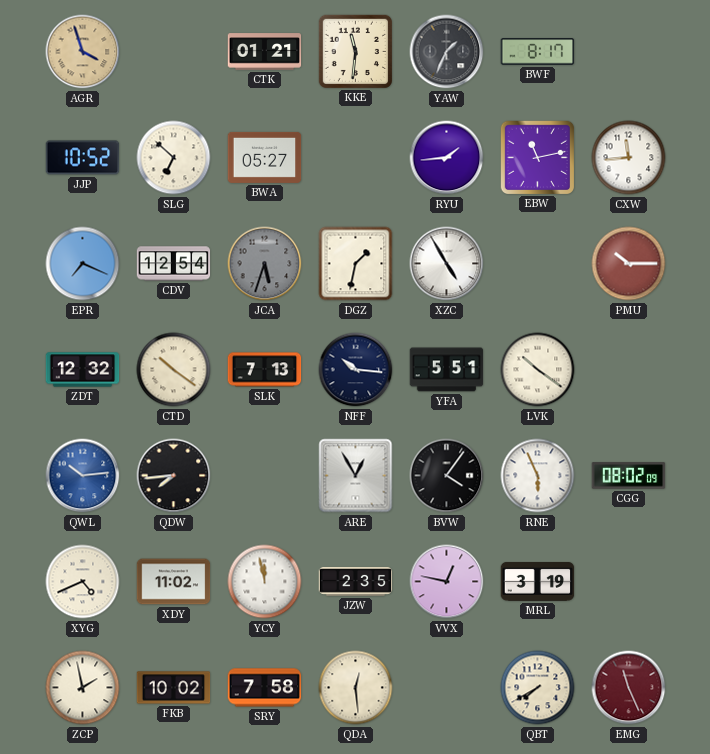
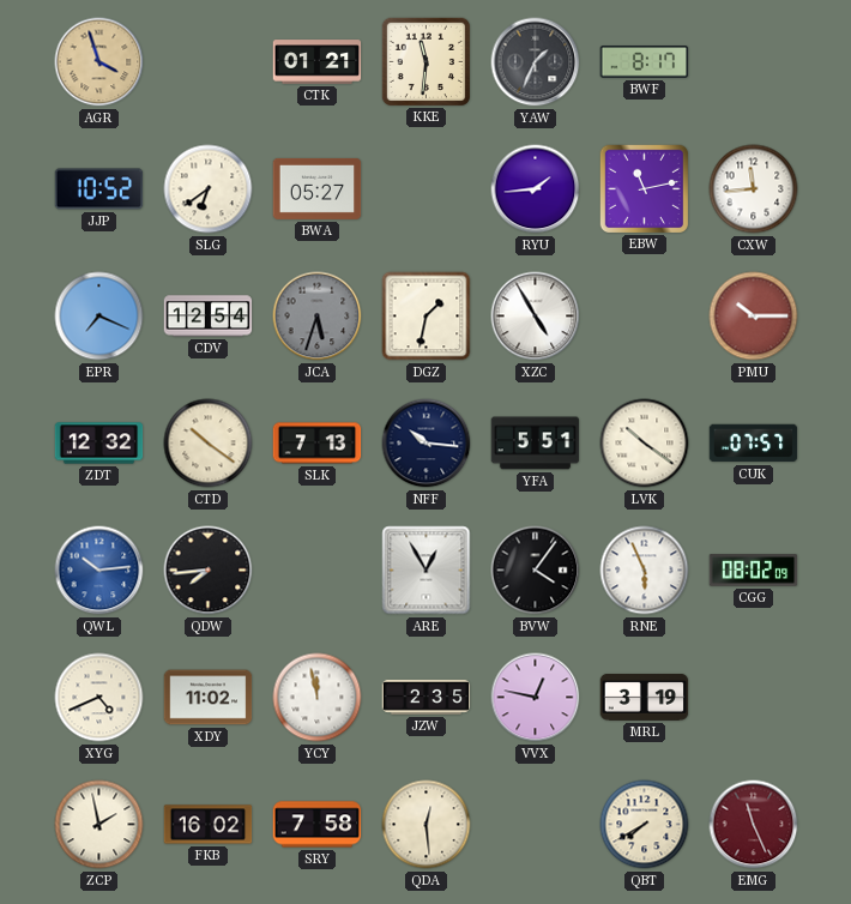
SLG: 6:52 -> 6:39 (209, 189)
CUK: none -> 07:57 (754, 444)
FKB: 10:02 -> 16:02 (209, 825)
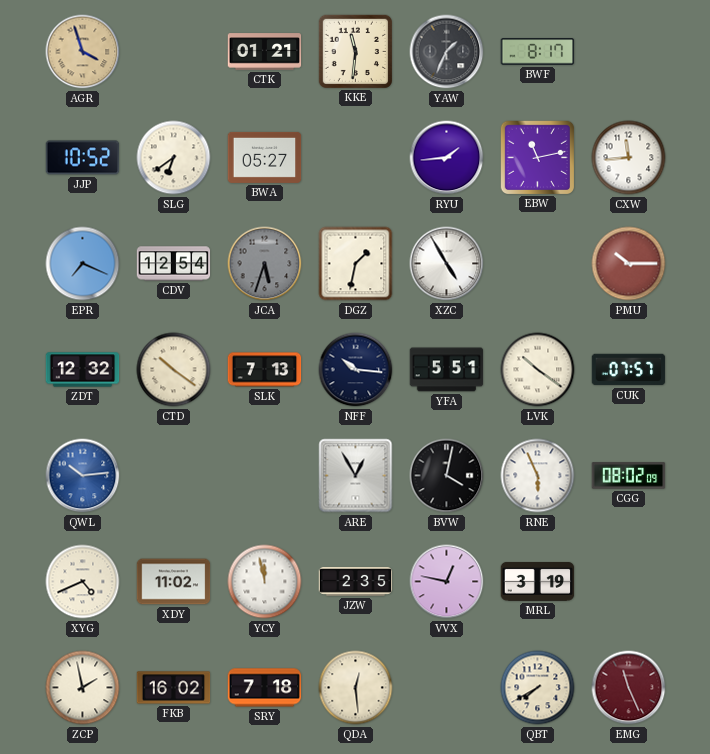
QDW: 7:44 -> none (209, 571)
BVW: 4:06 -> 4:02 (447, 476)
SRY: 7:58 -> 7:18 (265, 688)
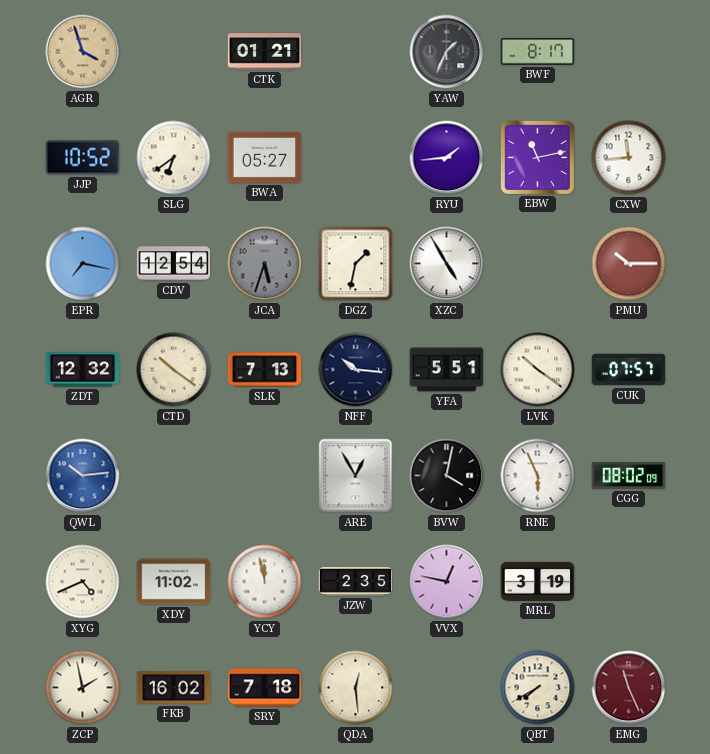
KKE: 11:31 -> none (355, 51)
EPR: 7:19 -> 7:17 (83, 264)
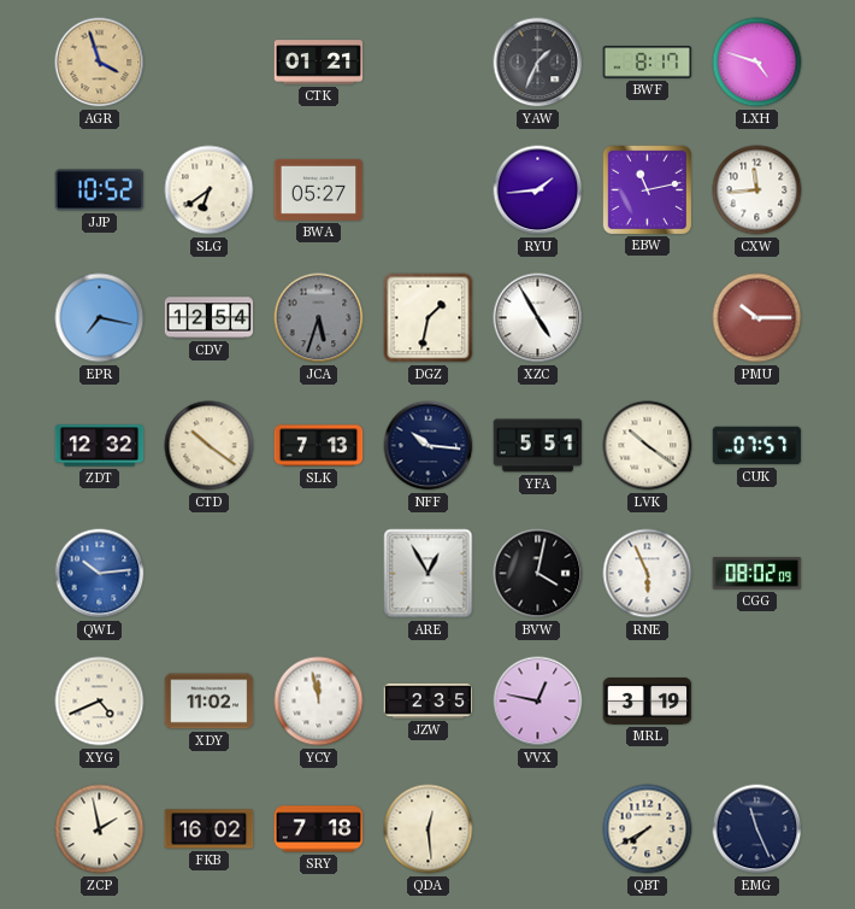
LXH: none -> 4:48 (757, 63)
EMG dial: burgundy -> navy (757, 829)
